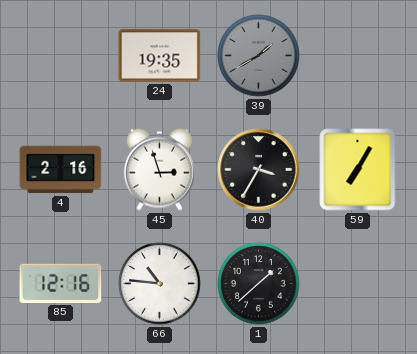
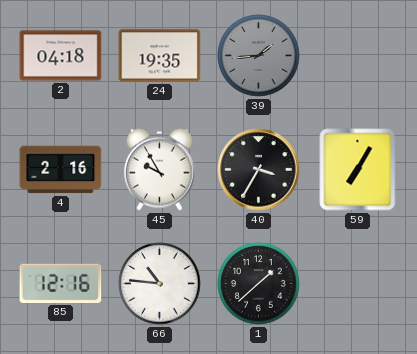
2: none -> 04:18 (61, 56)
39: 1:40 -> 1:44 (259, 56)
45: 2:57 -> 9:55 (159, 169)
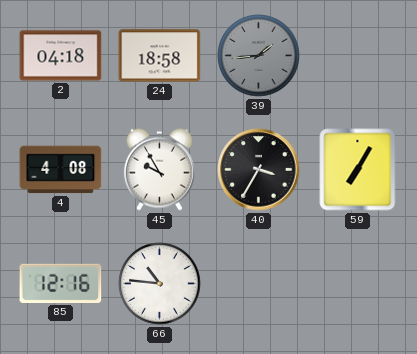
24: 19:35 -> 18:58 (160, 56)
4: 2:16 -> 4:08 (61, 170)
1: 1:38 -> none (259, 284)
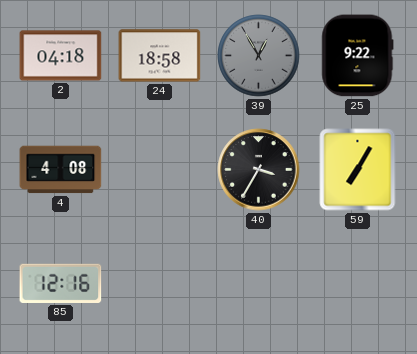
39: 1:44 -> 12:55 (259, 56)
25: none -> 9:22 (358, 56)
45: 9:55 -> none (159, 169)
66: 10:46 -> none (160, 284)
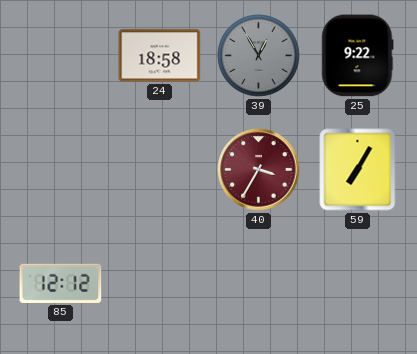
2: 04:18 -> none (61, 56)
4: 4:08 -> none (61, 170)
40 dial: black -> burgundy (259, 170)
85: 12:16 -> 12:12 (61, 283)
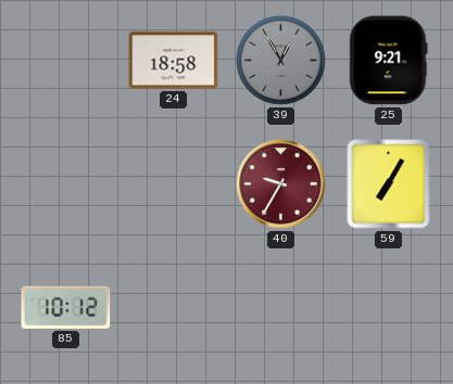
25: 9:22 -> 9:21 (389, 61)
40: 3:35 -> 9:35 (281, 184)
85: 12:12 -> 10:12 (66, 307)
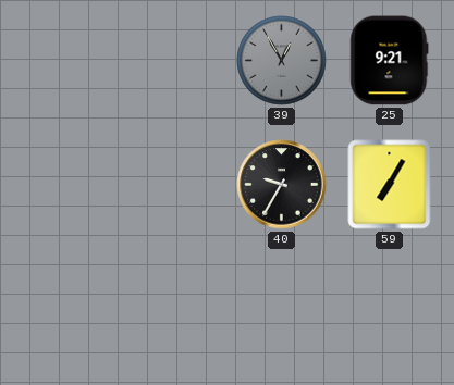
24: 18:58 -> none (174, 61)
40 dial: burgundy -> black (282, 185)
85: 10:12 -> none (66, 307)
